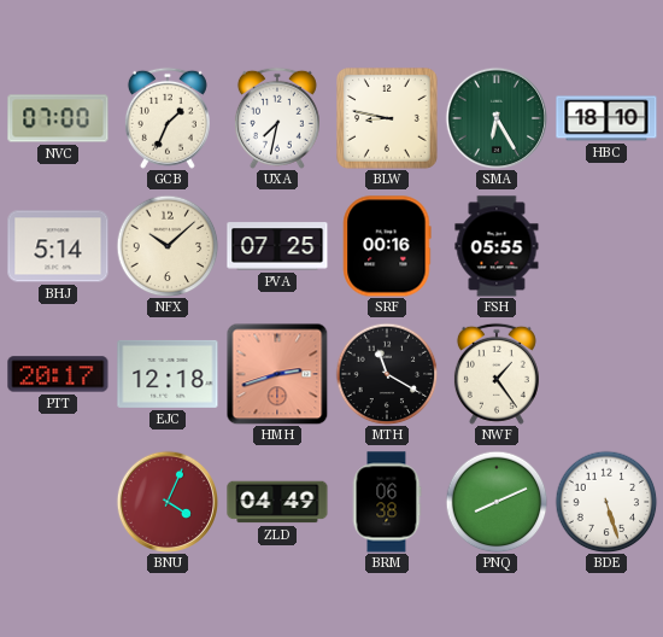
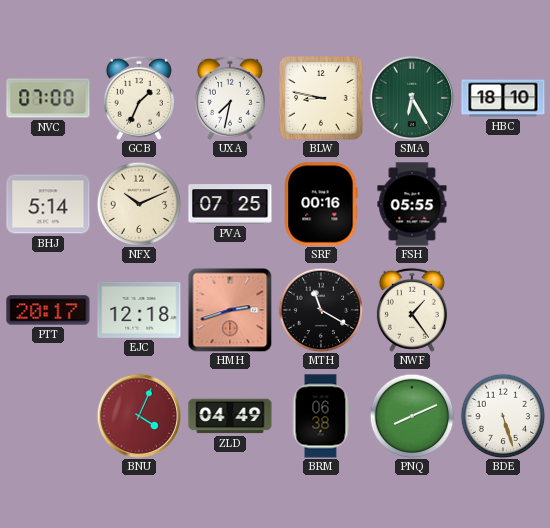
NFX: 10:08 -> 10:11 (139, 204)
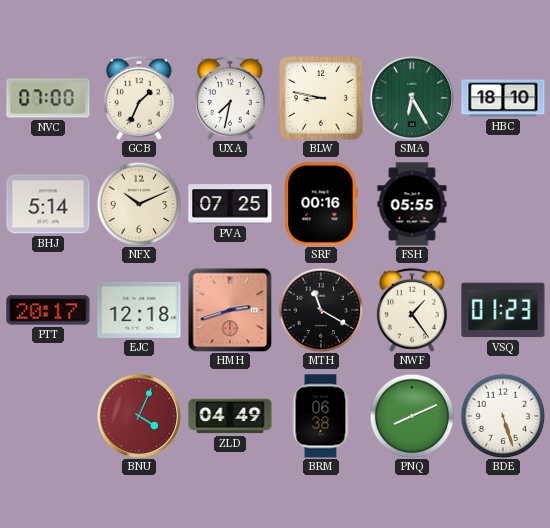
VSQ: none -> 01:23 (503, 310)
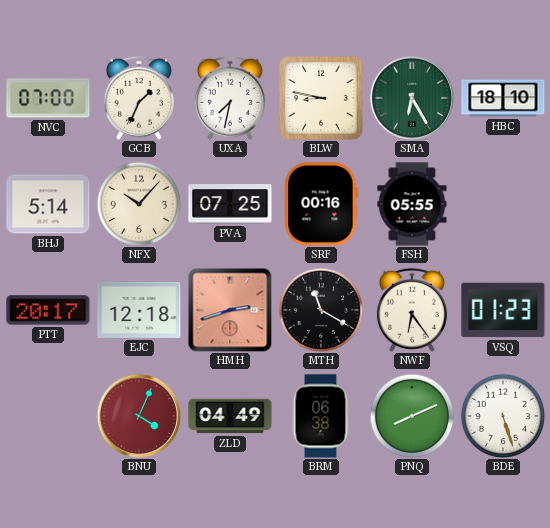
NFX: 10:11 -> 10:07 (139, 204)
NWF: 1:24 -> 6:24 (412, 310)
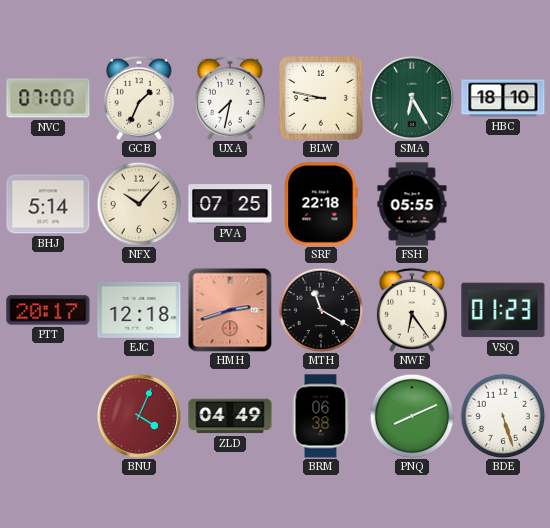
SRF: 00:16 -> 22:18 (321, 204)
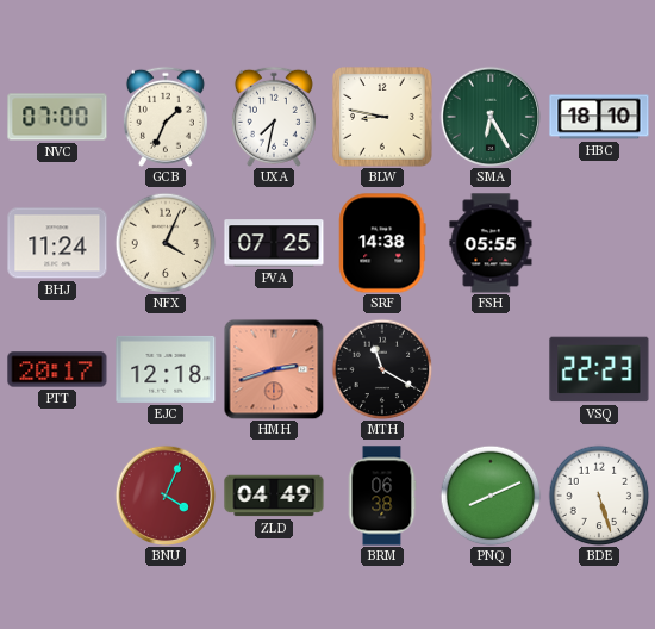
BHJ: 5:14 -> 11:24 (57, 243)
NFX: 10:07 -> 4:04 (166, 243)
SRF: 22:18 -> 14:38 (382, 243)
NWF: 6:24 -> none (412, 310)
VSQ: 01:23 -> 22:23 (599, 369)
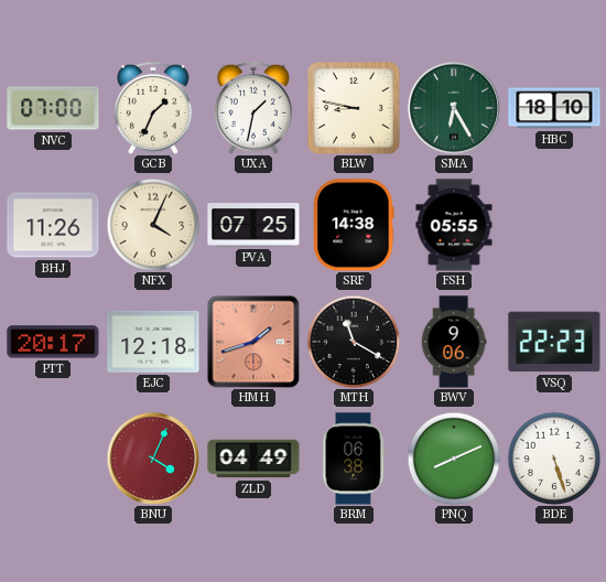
UXA: 7:32 -> 1:32 (253, 108)
BHJ: 11:24 -> 11:26 (53, 225)
HMH: 2:42 -> 1:42 (253, 342)
BWV: none -> 9:06 (454, 342)
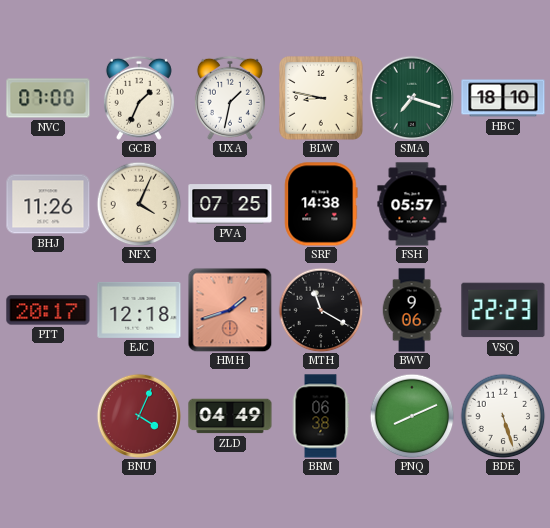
SMA: 6:25 -> 7:18 (411, 97)
FSH: 05:55 -> 05:57 (412, 204)
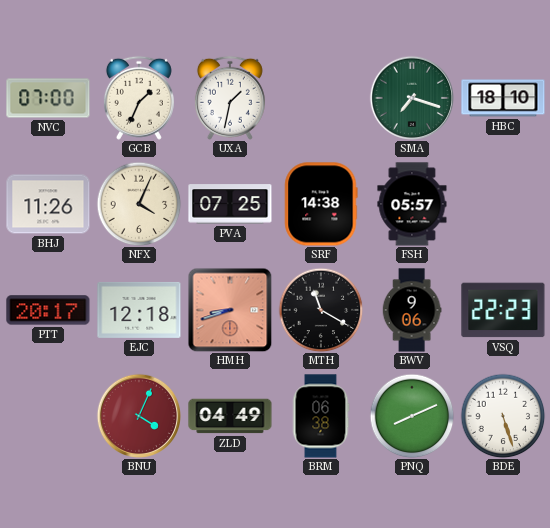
BLW: 8:47 -> none (322, 99)
HMH: 1:42 -> 8:42 (230, 310)
